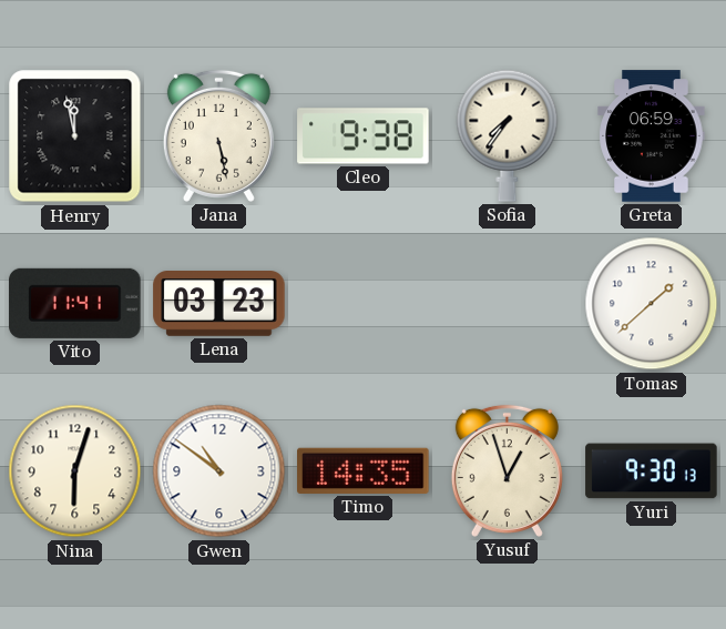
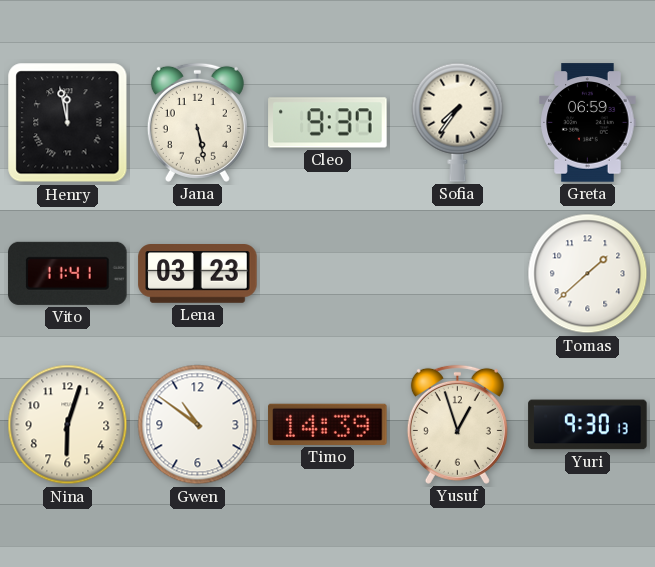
Cleo: 9:38 -> 9:37 (328, 123)
Timo: 14:35 -> 14:39 (328, 424)
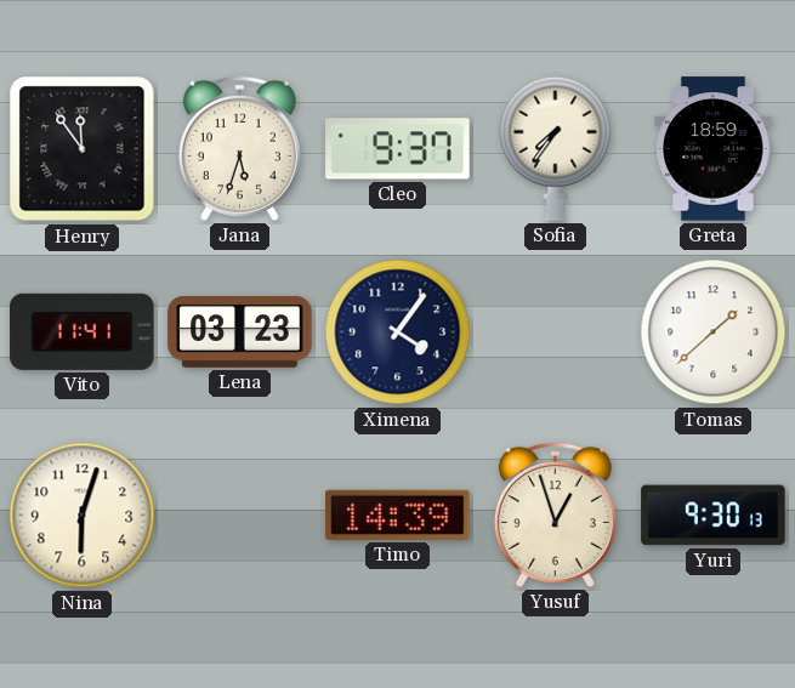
Henry: 11:58 -> 11:54 (83, 149)
Jana: 5:28 -> 5:33 (239, 148)
Greta: 06:59 -> 18:59 (714, 149)
Ximena: none -> 4:06 (398, 332)
Gwen: 10:51 -> none (198, 425)
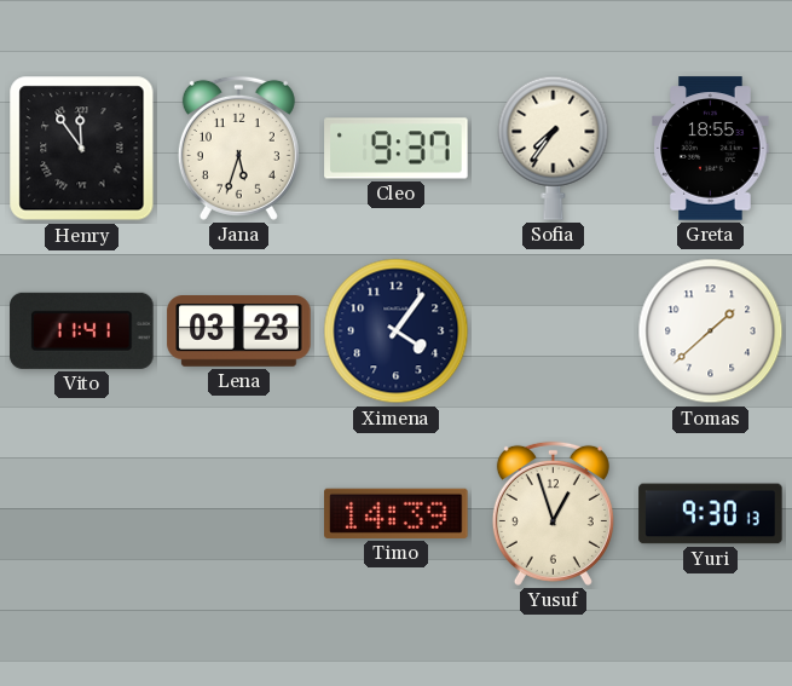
Greta: 18:59 -> 18:55 (711, 149)
Nina: 6:03 -> none (83, 516)
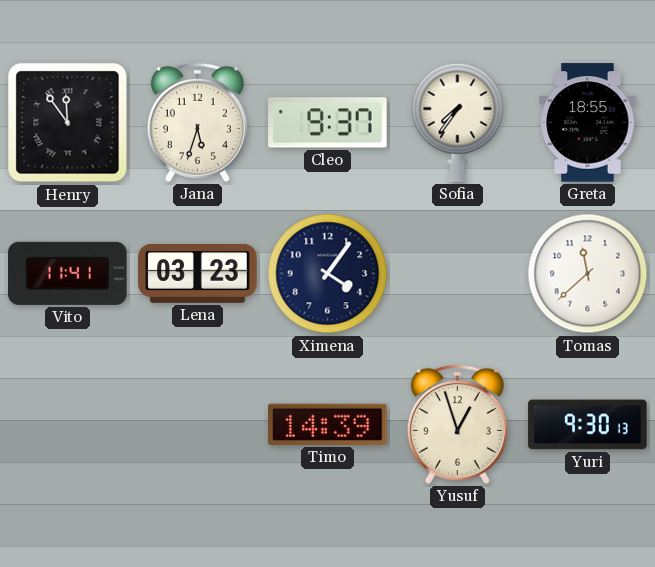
Tomas: 1:38 -> 11:38 (588, 274)
